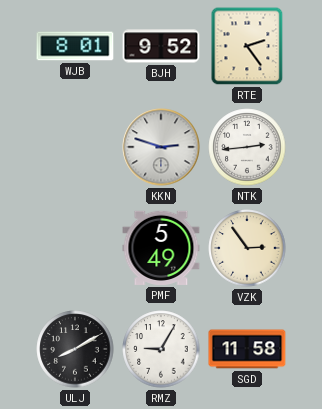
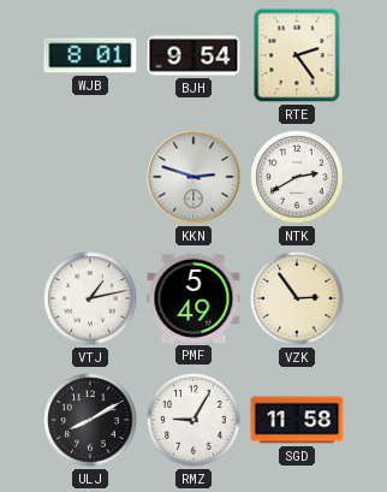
BJH: 9:52 -> 9:54 (194, 55)
NTK: 2:44 -> 2:40 (297, 177)
VTJ: none -> 1:13 (90, 298)
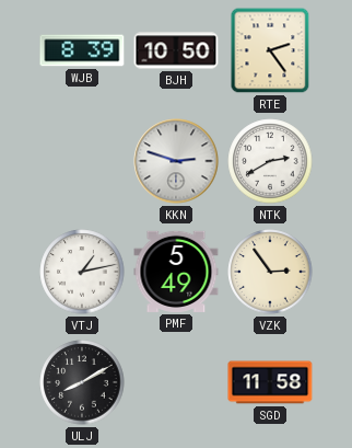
WJB: 8:01 -> 8:39 (82, 50)
BJH: 9:54 -> 10:50 (176, 50)
RMZ: 9:05 -> none (194, 420)
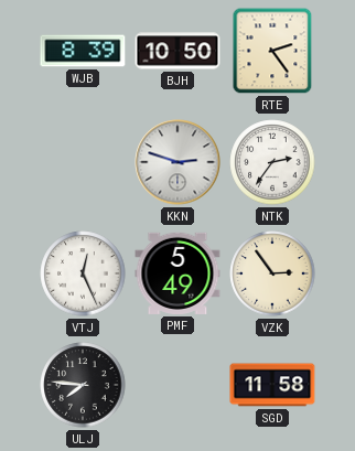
NTK: 2:40 -> 2:36 (272, 162)
VTJ: 1:13 -> 12:26 (83, 273)
ULJ: 8:10 -> 7:46 (83, 385)
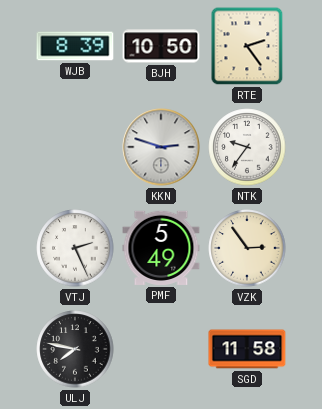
NTK: 2:36 -> 9:36 (247, 147)
VTJ: 12:26 -> 2:26 (75, 248)
ULJ: 7:46 -> 7:47 (75, 349)
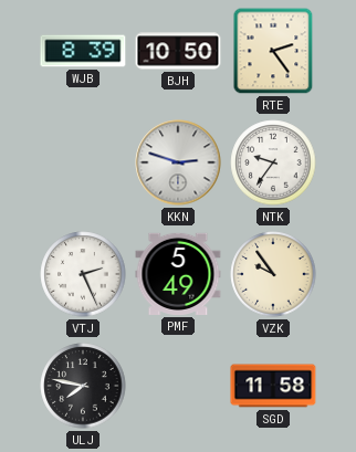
VZK: 2:54 -> 9:54 (273, 274)
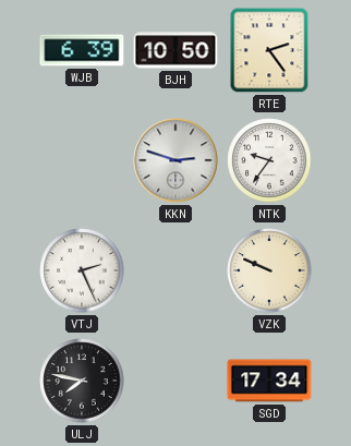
WJB: 8:39 -> 6:39 (82, 50)
PMF: 5:49 -> none (178, 274)
VZK: 9:54 -> 9:49 (269, 270)
SGD: 11:58 -> 17:34 (269, 381)
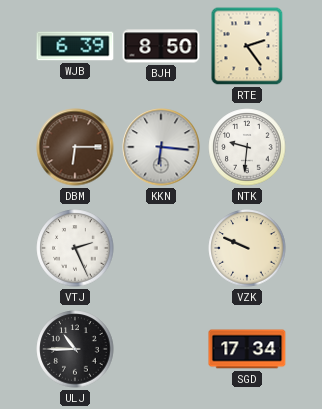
BJH: 10:50 -> 8:50 (161, 46)
DBM: none -> 6:15 (75, 147)
KKN: 2:48 -> 6:16 (161, 147)
NTK: 9:36 -> 9:31 (247, 147)
ULJ: 7:47 -> 10:45 (75, 349)
